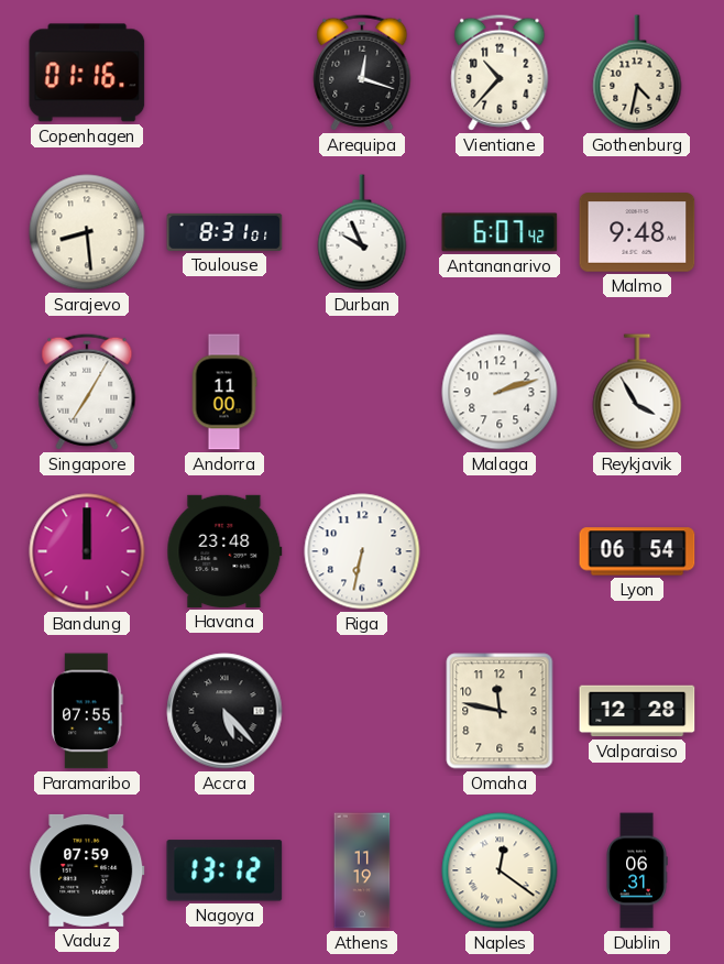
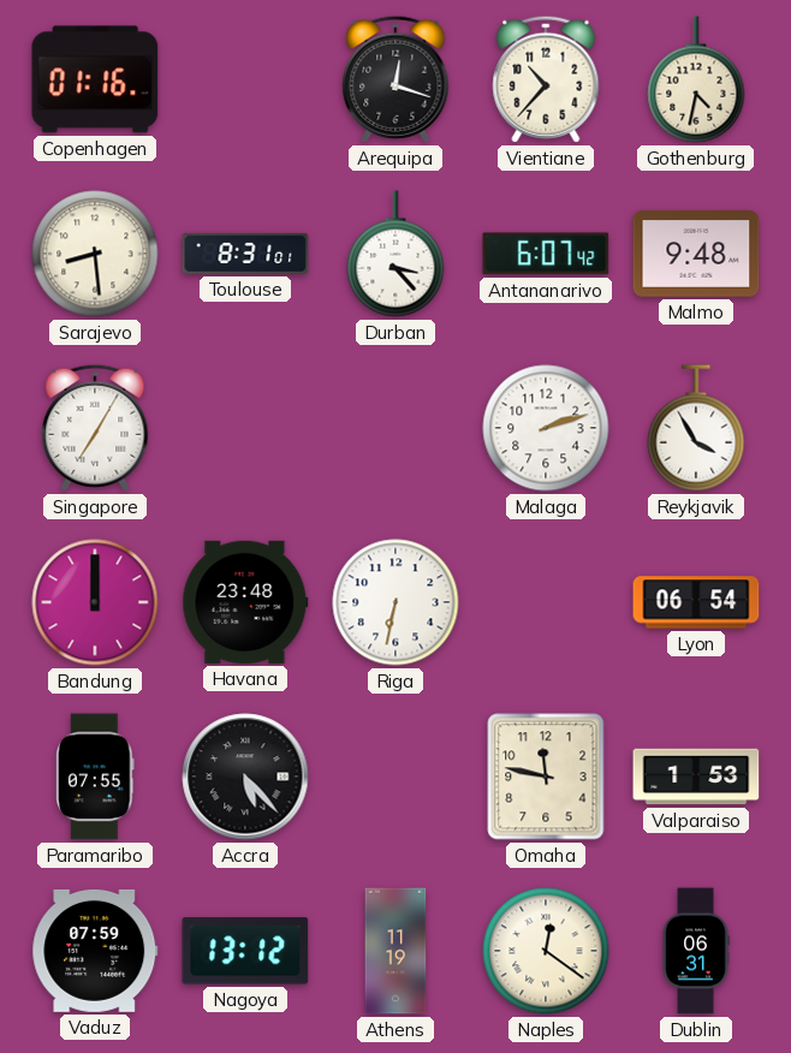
Durban: 9:56 -> 3:23 (395, 254)
Andorra: 11:00 -> none (224, 392)
Valparaiso: 12:28 -> 1:53 (696, 777)
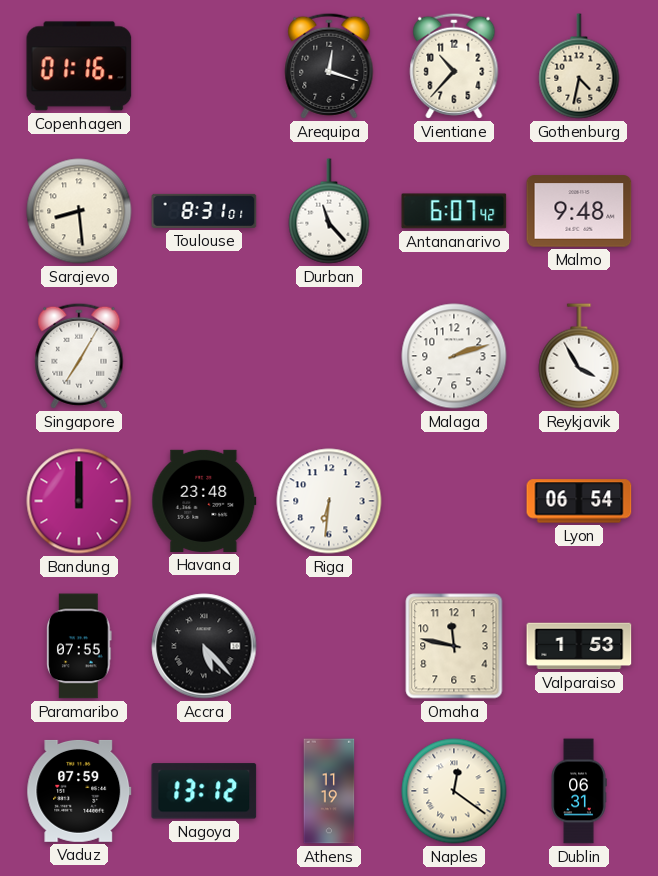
Durban: 3:23 -> 11:23 (329, 211)
Riga: 6:32 -> 6:31 (329, 501)
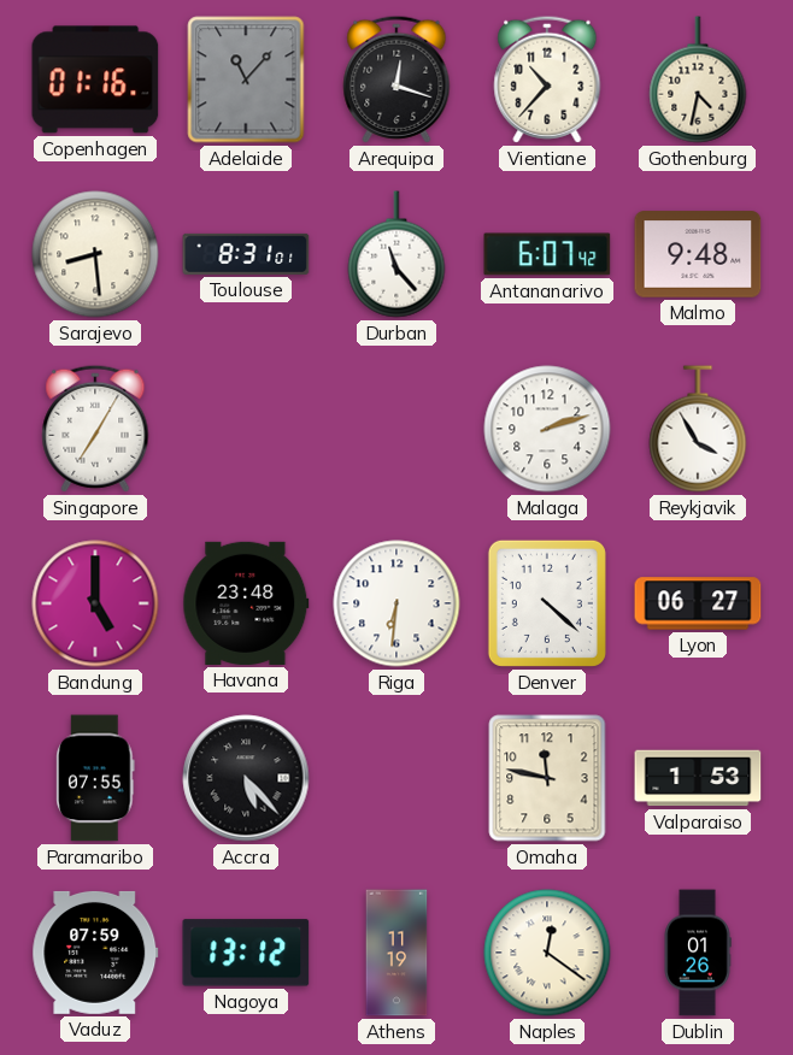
Adelaide: none -> 11:07 (246, 79)
Bandung: 12:00 -> 5:00 (95, 603)
Denver: none -> 4:22 (547, 603)
Lyon: 06:54 -> 06:27 (698, 603)
Dublin: 06:31 -> 01:26 (698, 953)
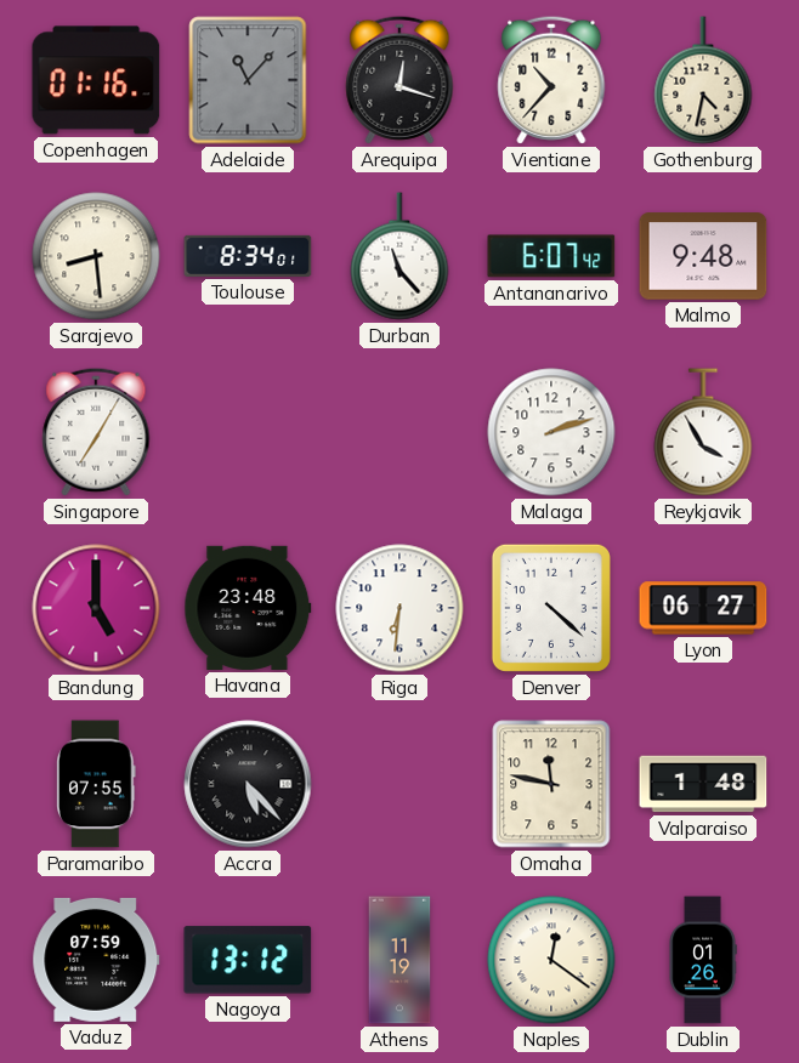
Toulouse: 8:31 -> 8:34 (248, 256)
Valparaiso: 1:53 -> 1:48 (703, 784)
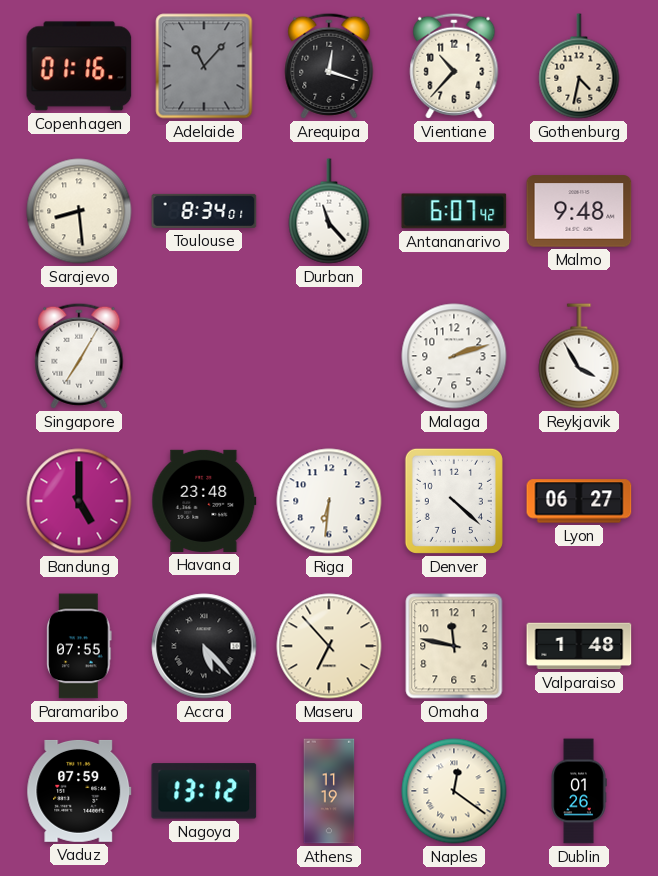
Maseru: none -> 6:53 (329, 646)
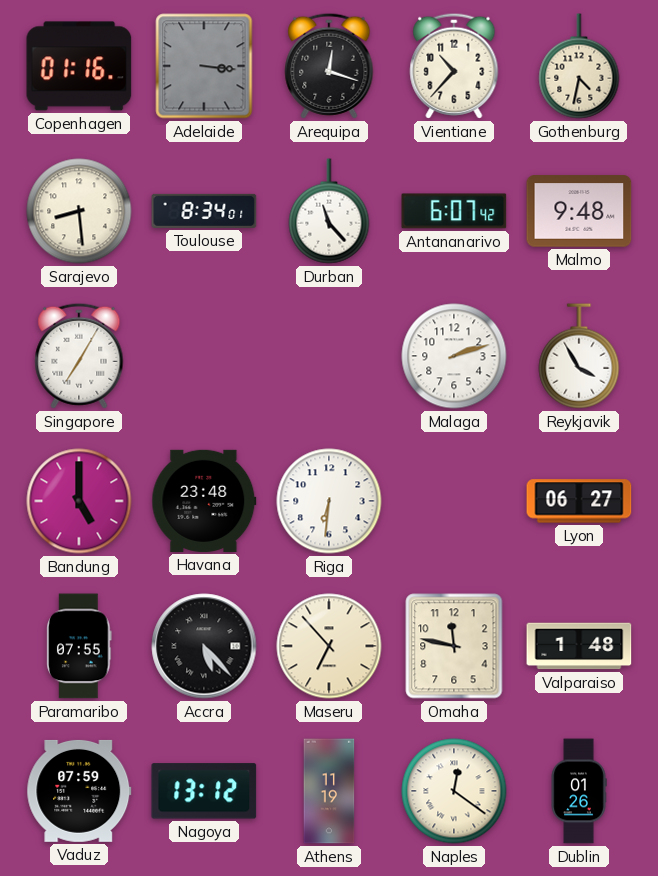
Adelaide: 11:07 -> 3:16 (204, 66)
Denver: 4:22 -> none (454, 501)
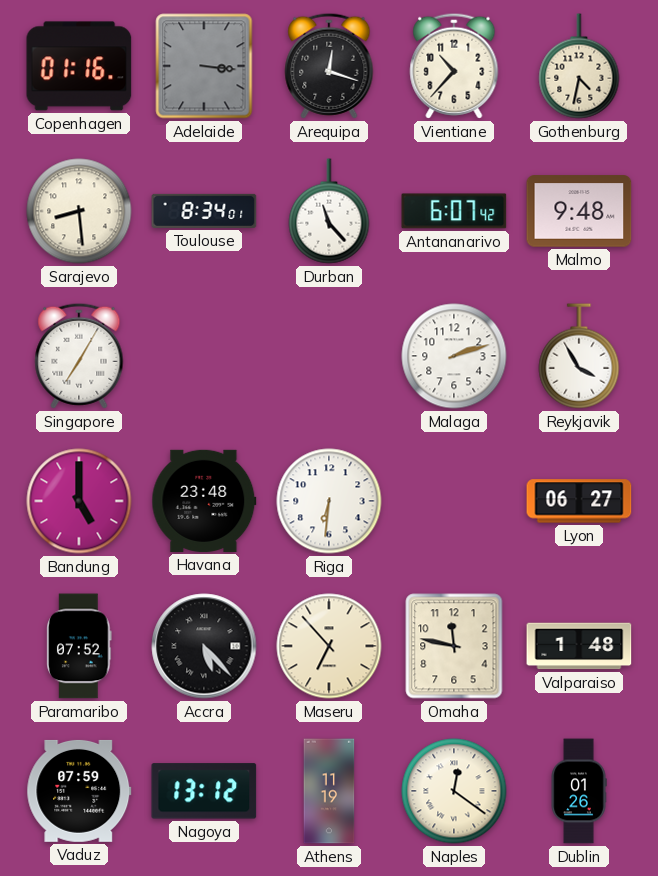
Paramaribo: 07:55 -> 07:52 (79, 646)
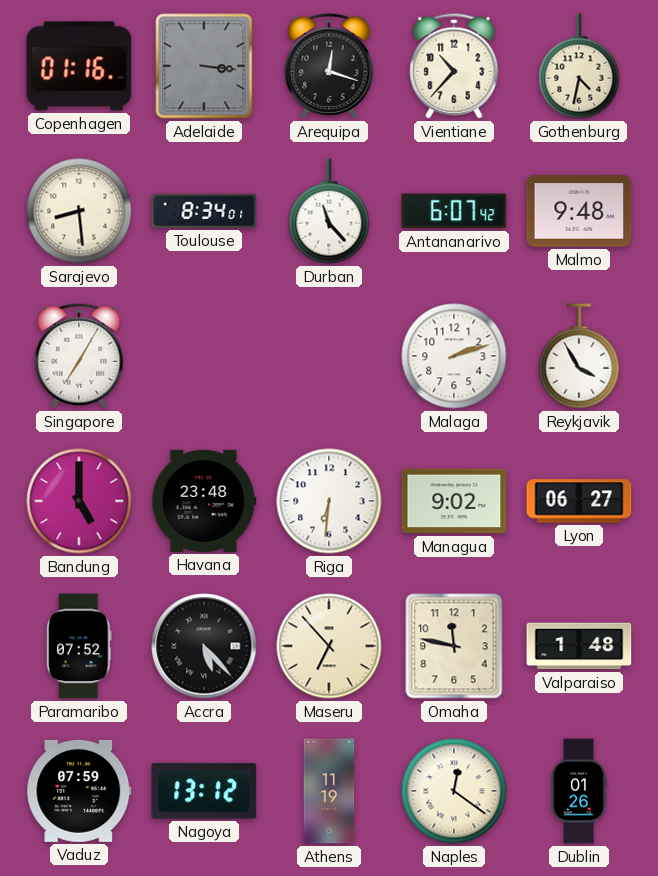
Managua: none -> 9:02 (454, 501)
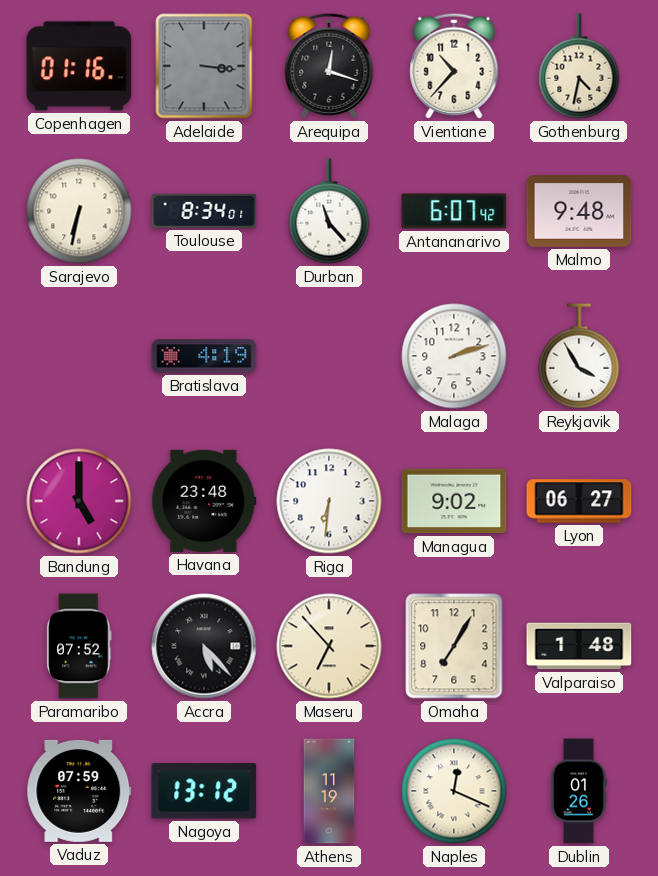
Sarajevo: 8:29 -> 6:32 (79, 211)
Singapore: 7:05 -> none (79, 356)
Bratislava: none -> 4:19 (204, 356)
Omaha: 11:47 -> 7:05 (454, 646)
Naples: 12:21 -> 12:19 (454, 791)
